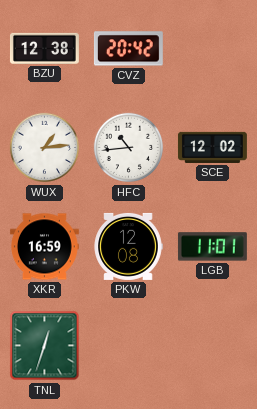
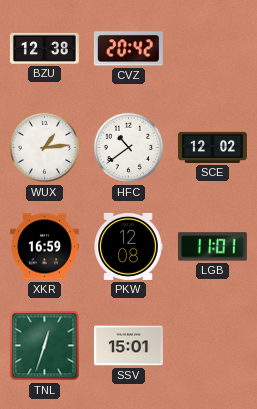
HFC: 10:44 -> 10:39 (129, 148)
SSV: none -> 15:01 (128, 346)
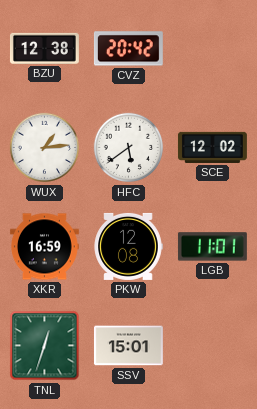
HFC: 10:39 -> 5:39 (129, 148)
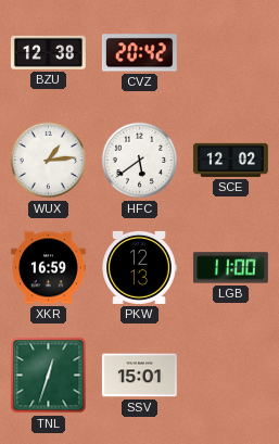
PKW: 12:08 -> 12:13 (139, 267)
LGB: 11:01 -> 11:00 (230, 268)
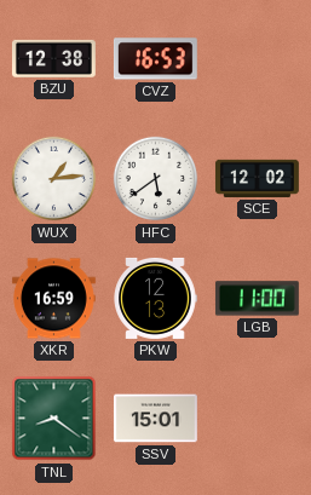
CVZ: 20:42 -> 16:53 (155, 59)
TNL: 12:33 -> 8:21 (54, 419)
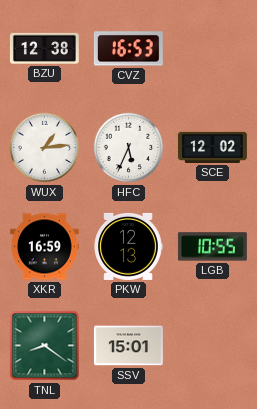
HFC: 5:39 -> 5:34 (129, 148)
LGB: 11:00 -> 10:55 (212, 247)
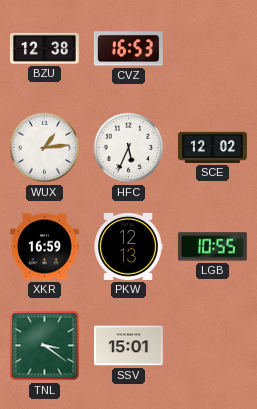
TNL: 8:21 -> 3:21 (45, 346)
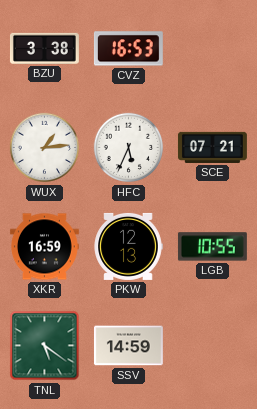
BZU: 12:38 -> 3:38 (44, 48)
SCE: 12:02 -> 07:21 (212, 147)
TNL: 3:21 -> 5:21 (45, 346)
SSV: 15:01 -> 14:59 (128, 346)
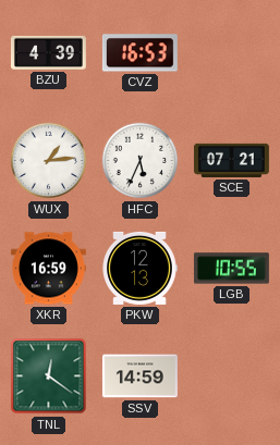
BZU: 3:38 -> 4:39 (48, 52)
TNL: 5:21 -> 12:21 (49, 376)
